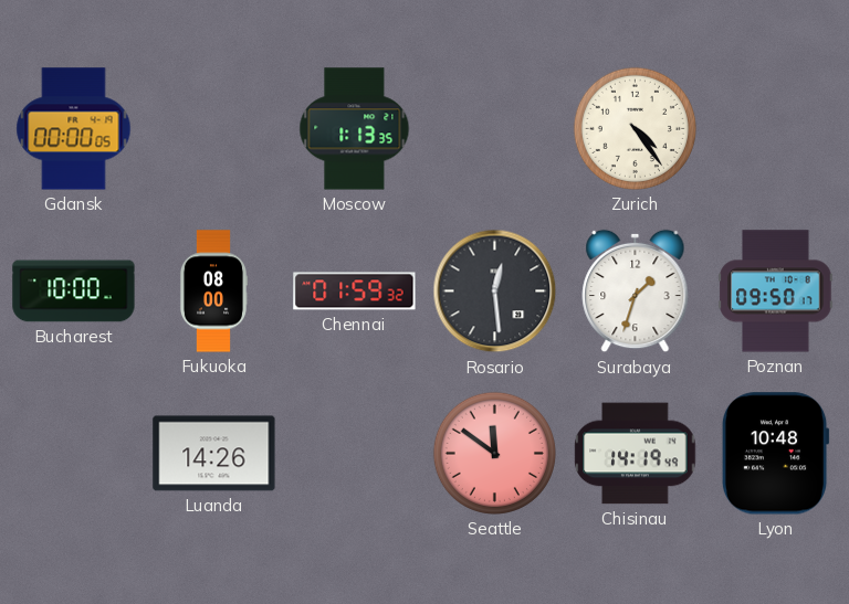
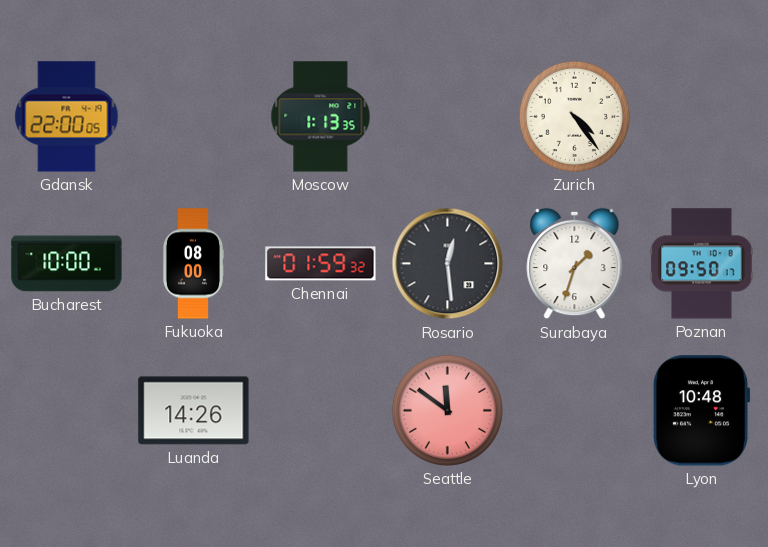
Gdansk: 00:00 -> 22:00 (67, 117)
Chisinau: 14:19 -> none (636, 454)
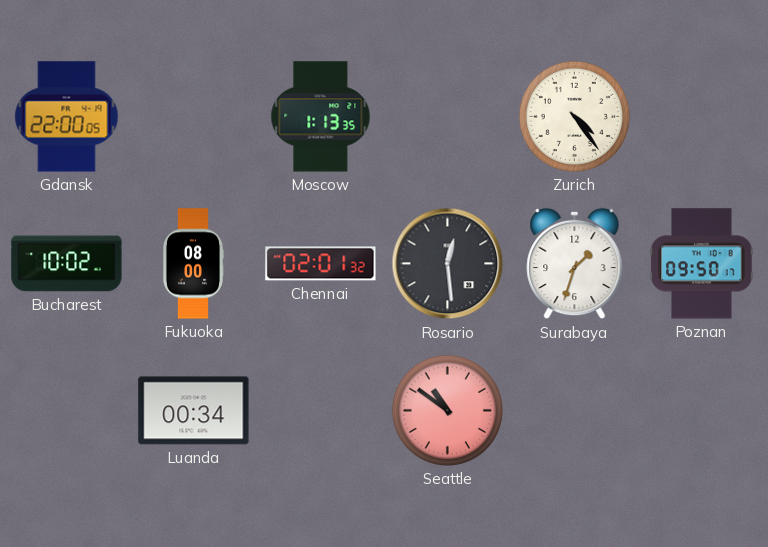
Bucharest: 10:00 -> 10:02 (67, 264)
Chennai: 01:59 -> 02:01 (321, 264)
Luanda: 14:26 -> 00:34 (194, 411)
Seattle: 11:51 -> 10:51 (447, 410)
Lyon: 10:48 -> none (701, 411)
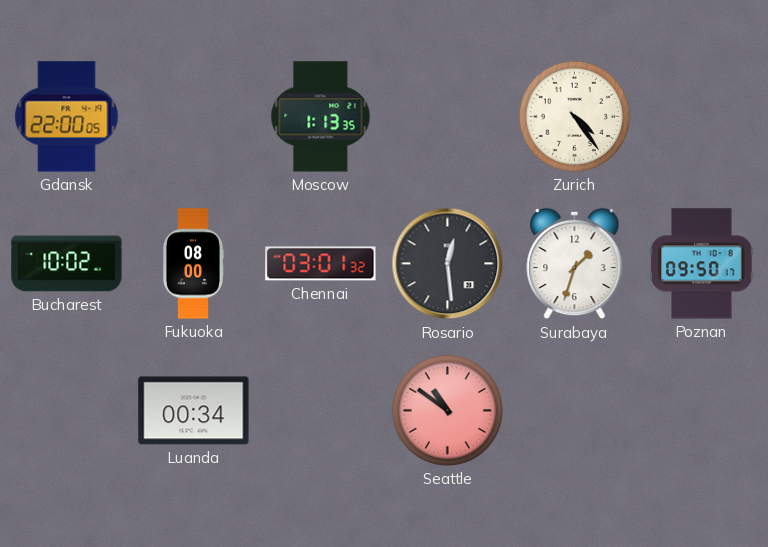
Chennai: 02:01 -> 03:01 (321, 264)
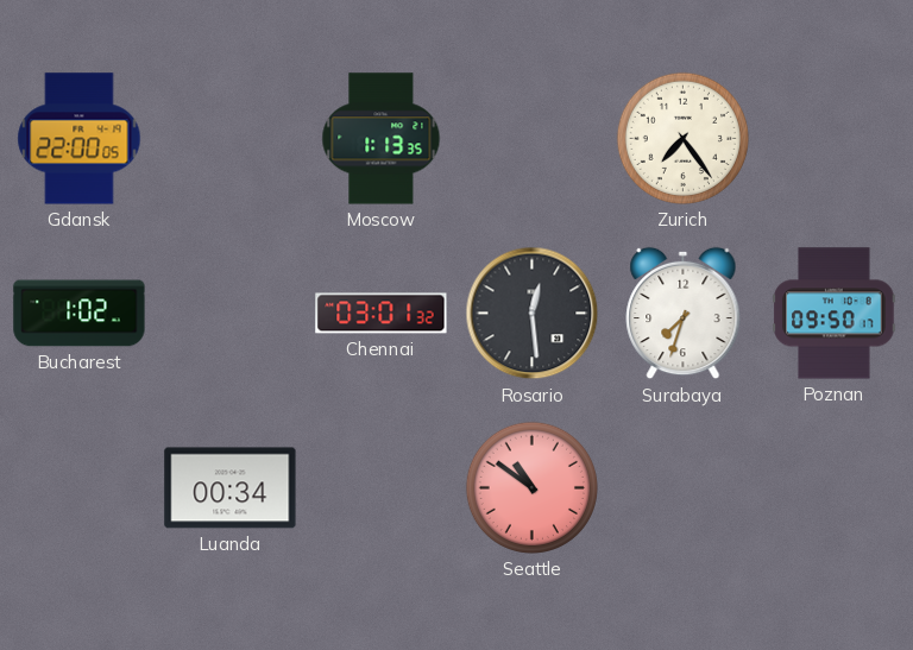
Zurich: 4:24 -> 7:24 (682, 138)
Bucharest: 10:02 -> 1:02 (80, 314)
Fukuoka: 08:00 -> none (192, 264)
Surabaya: 1:33 -> 7:33 (684, 314)
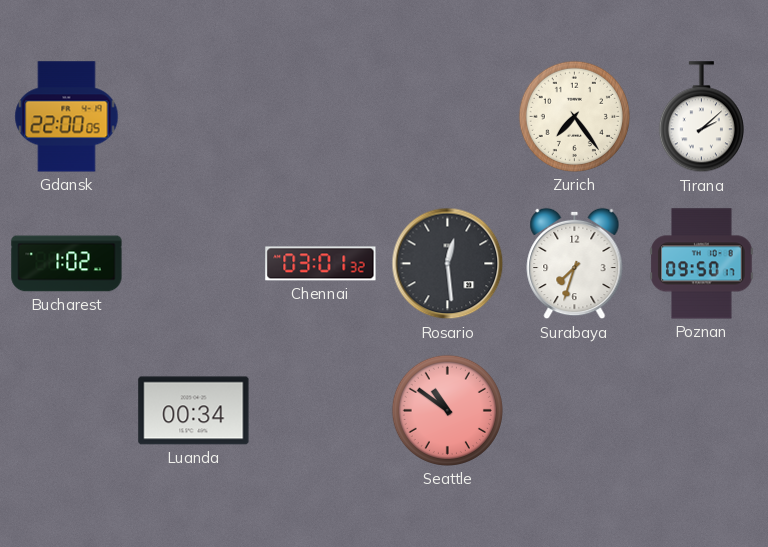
Moscow: 1:13 -> none (382, 139)
Tirana: none -> 2:08 (701, 117)
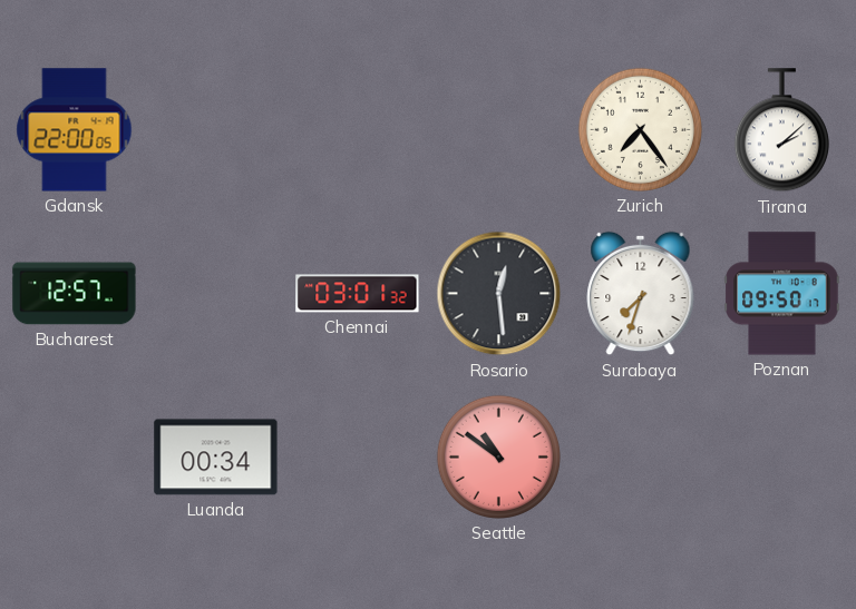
Bucharest: 1:02 -> 12:57 (75, 294)
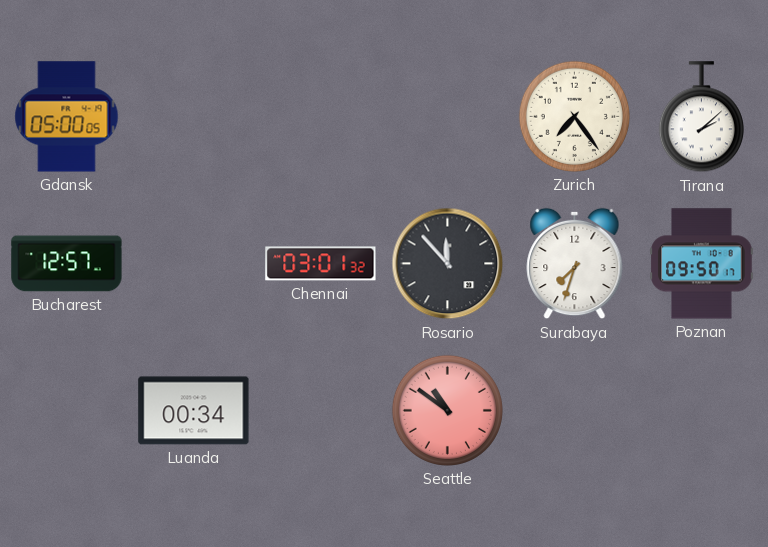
Gdansk: 22:00 -> 05:00 (67, 117)
Rosario: 12:29 -> 11:53 (448, 264)
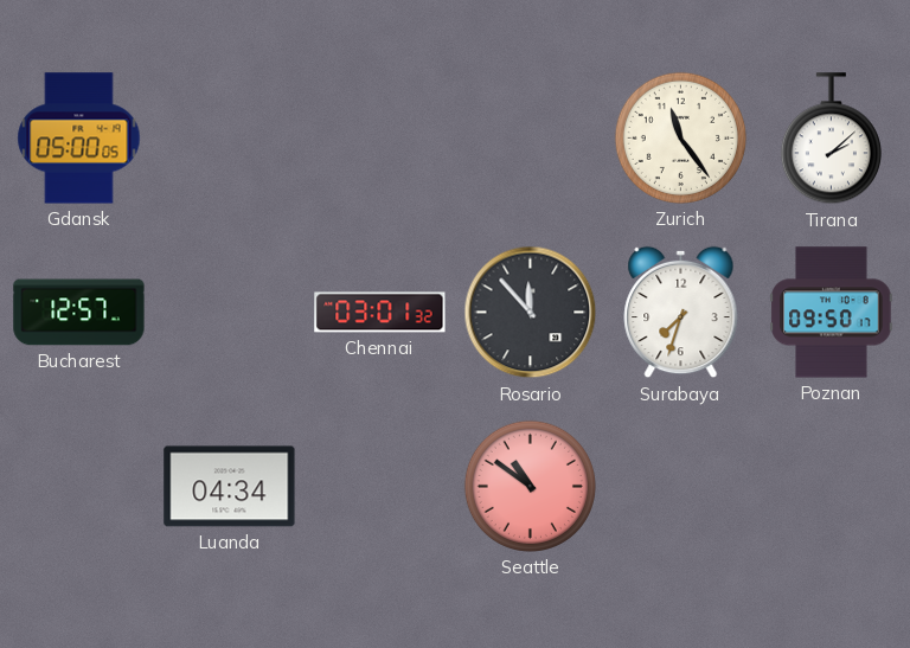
Zurich: 7:24 -> 11:24 (680, 137)
Luanda: 00:34 -> 04:34 (230, 487)
